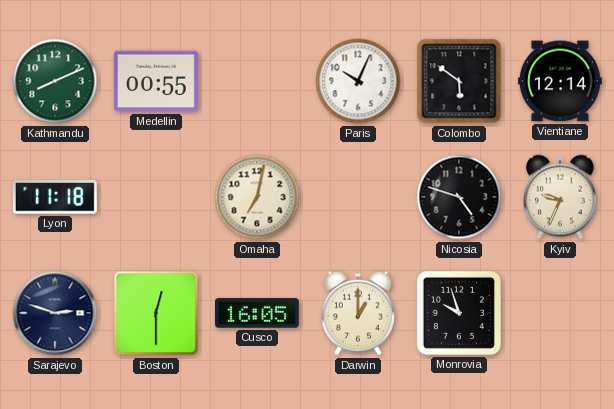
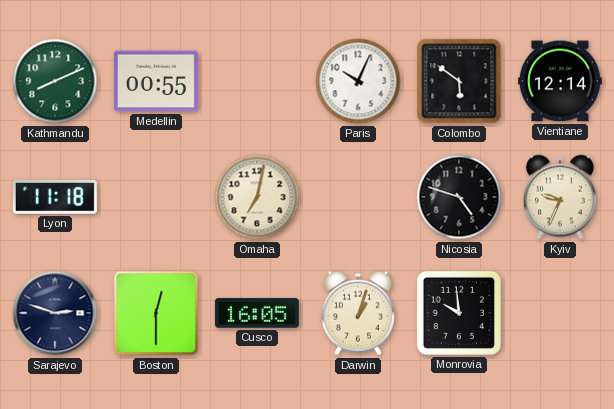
Darwin: 1:00 -> 1:03 (358, 313)
Monrovia: 9:57 -> 9:59 (459, 313)
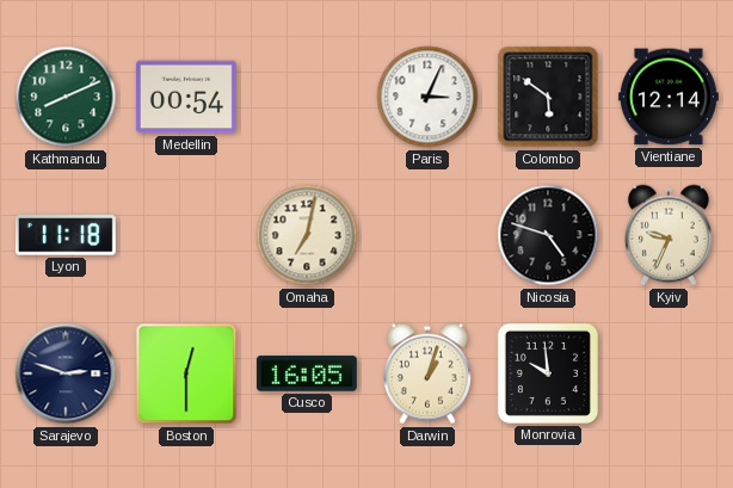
Medellin: 00:55 -> 00:54 (186, 97)
Paris: 10:04 -> 3:04 (427, 97)
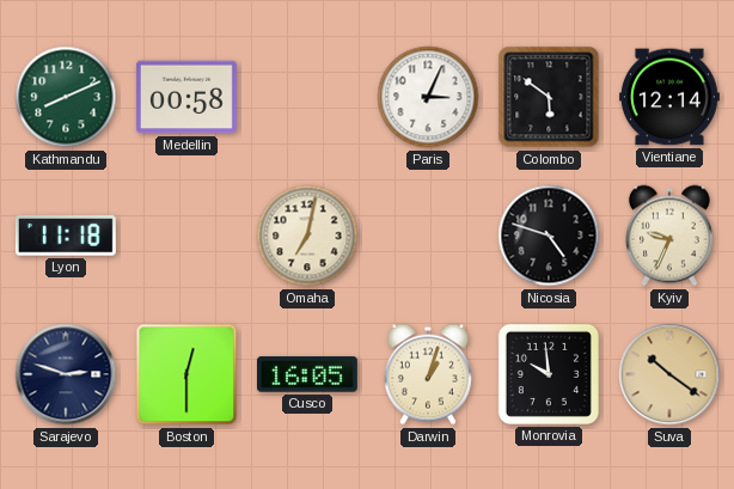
Medellin: 00:54 -> 00:58 (186, 97)
Suva: none -> 10:21 (669, 374)
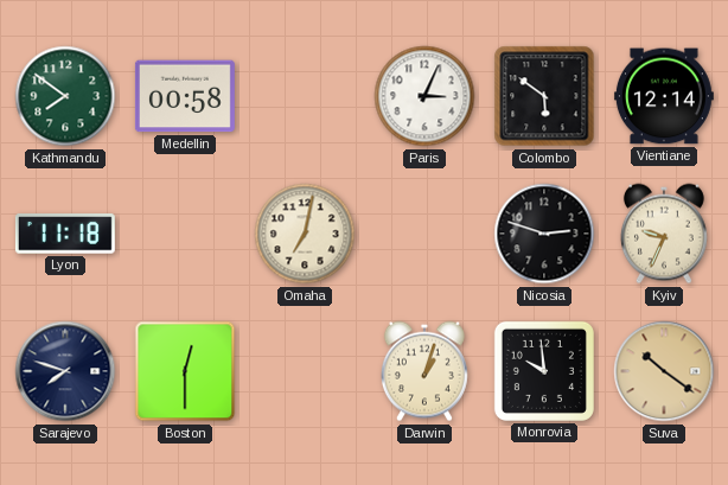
Kathmandu: 8:11 -> 7:51 (65, 96)
Nicosia: 4:48 -> 2:48 (544, 234)
Sarajevo: 2:48 -> 7:48 (65, 371)
Cusco: 16:05 -> none (307, 374)
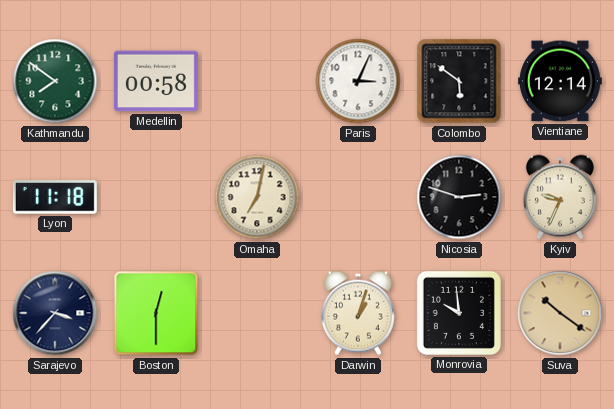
Sarajevo: 7:48 -> 3:37 (55, 313)
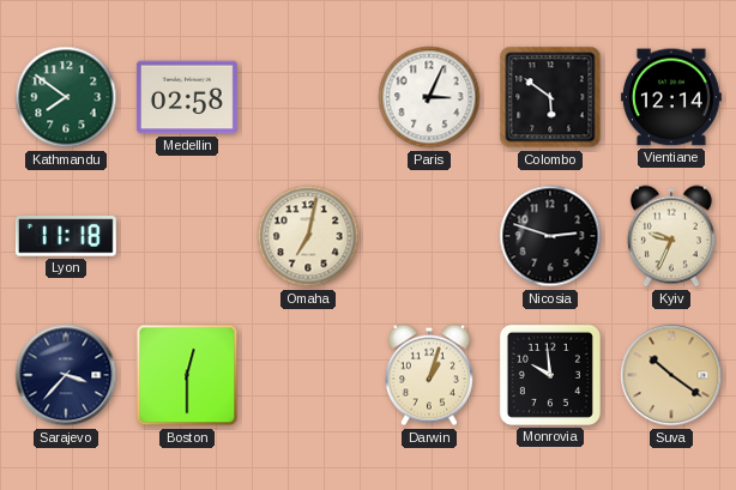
Medellin: 00:58 -> 02:58 (187, 97)
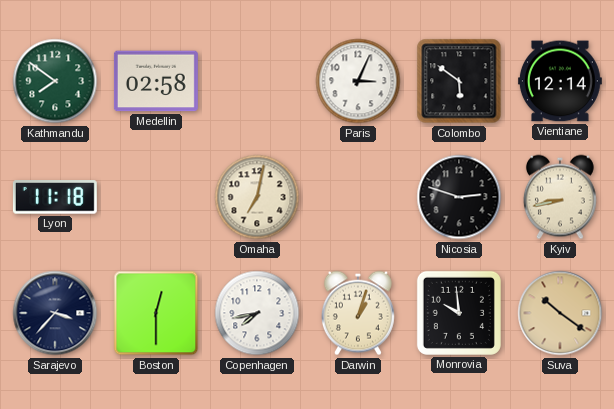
Kyiv: 9:34 -> 8:43 (560, 197)
Copenhagen: none -> 7:43 (257, 313)
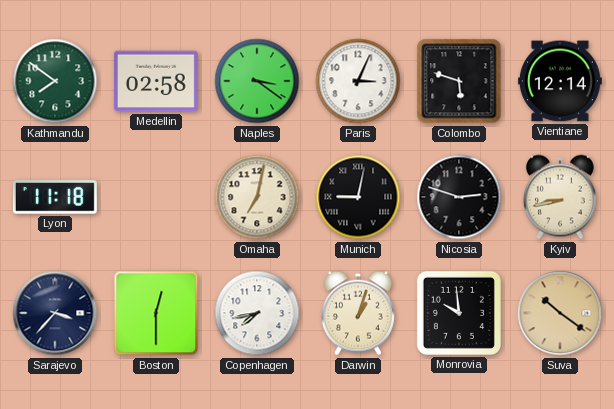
Naples: none -> 3:21 (257, 81)
Colombo: 5:51 -> 5:48 (459, 81)
Munich: none -> 9:02 (358, 197)
